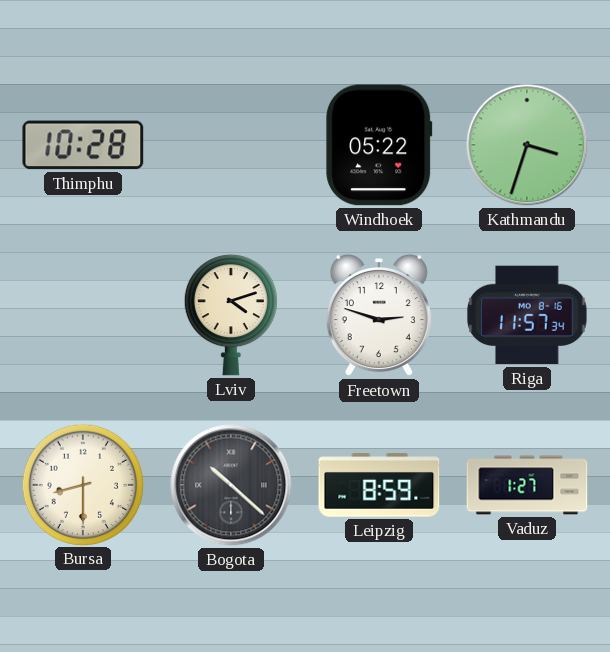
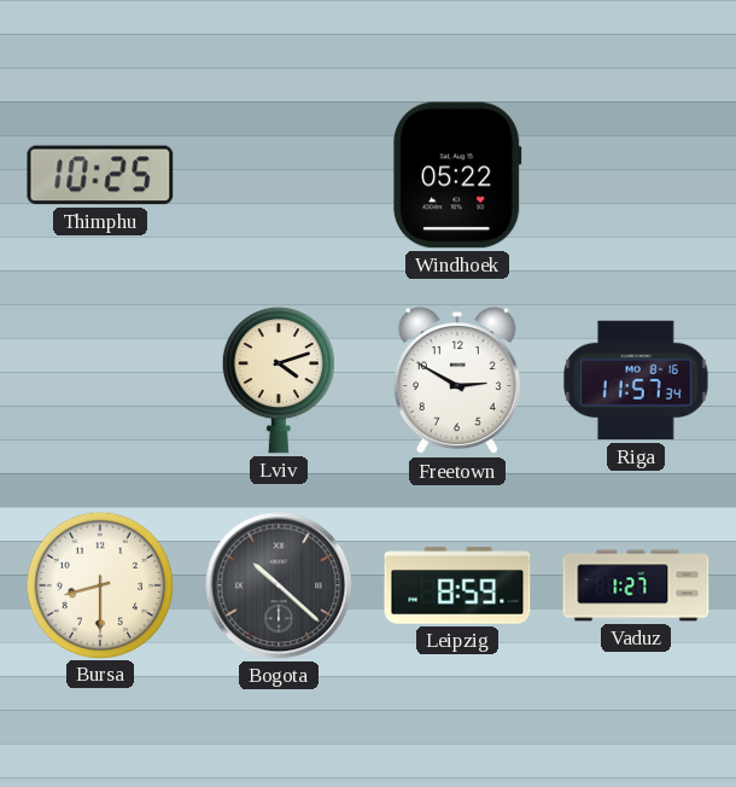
Thimphu: 10:28 -> 10:25 (100, 175)
Kathmandu: 3:33 -> none (527, 145)
Freetown: 2:48 -> 2:50 (457, 381)
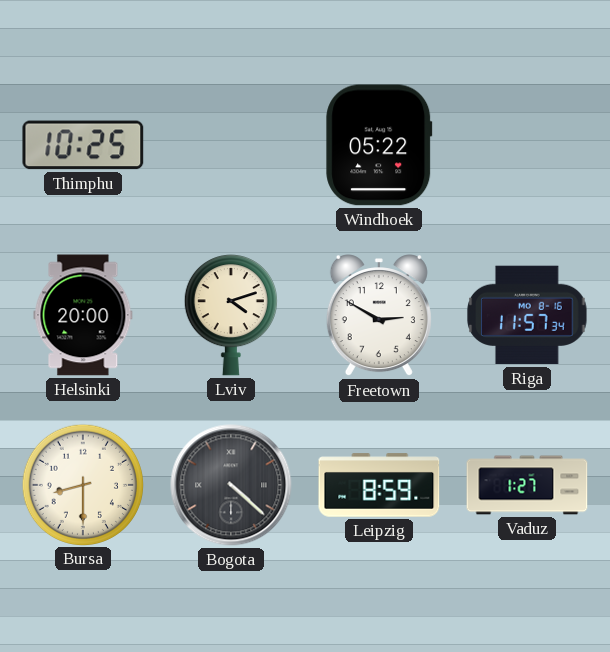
Helsinki: none -> 20:00 (83, 315)
Bogota: 10:22 -> 4:22 (231, 485)
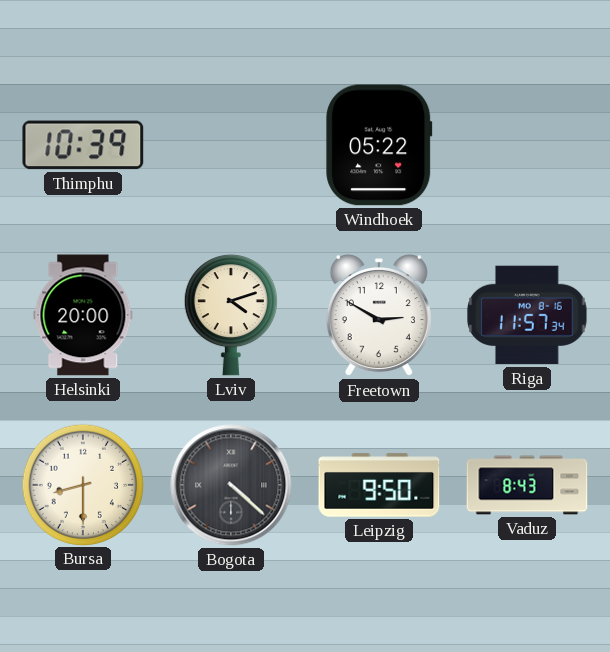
Thimphu: 10:25 -> 10:39 (83, 145)
Leipzig: 8:59 -> 9:50 (379, 485)
Vaduz: 1:27 -> 8:43 (527, 485)
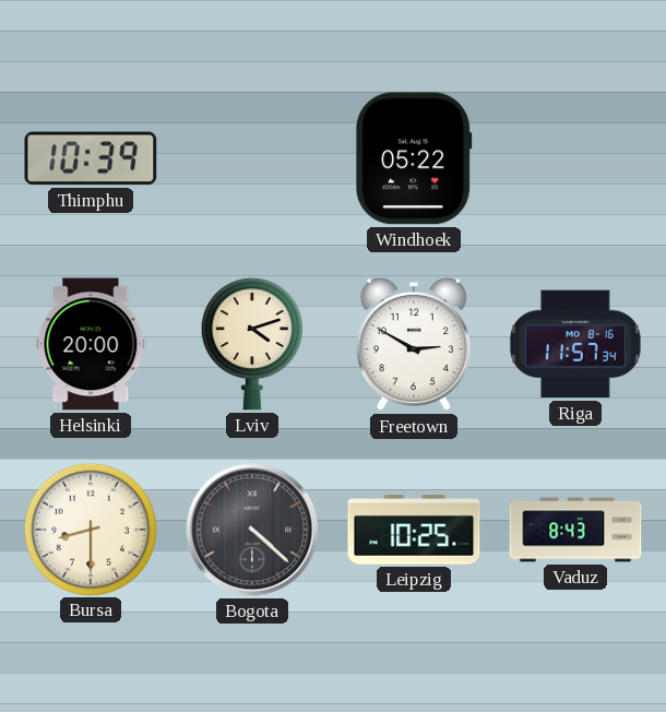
Leipzig: 9:50 -> 10:25 (414, 530)
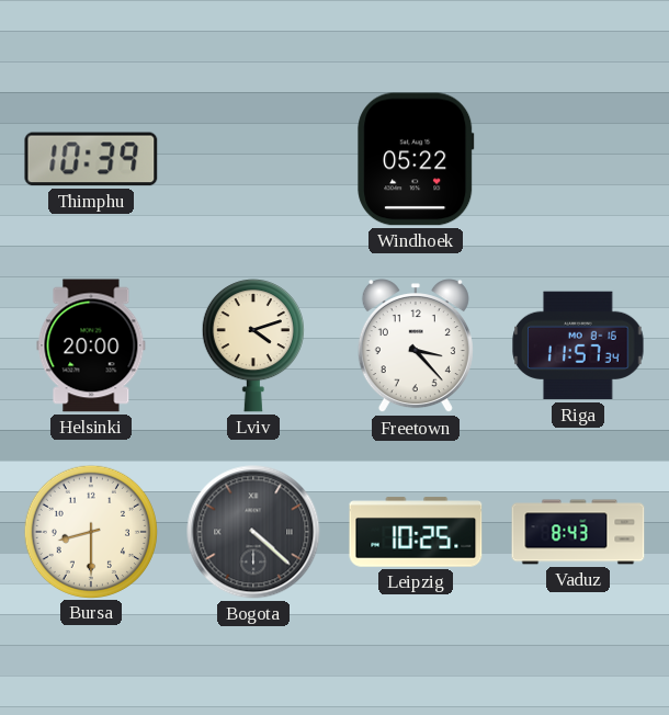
Freetown: 2:50 -> 3:23 (416, 347)
